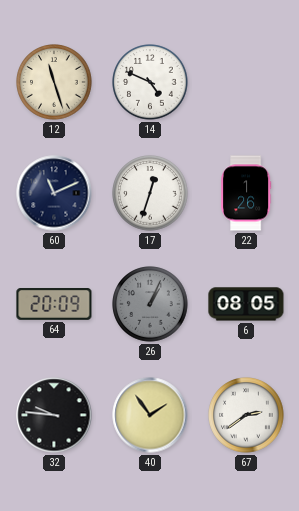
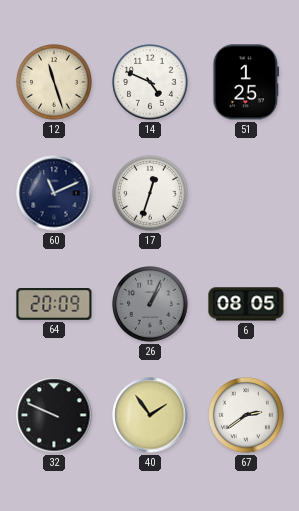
51: none -> 1:25 (246, 82)
22: 1:26 -> none (247, 193)
32: 9:46 -> 9:49 (54, 415)
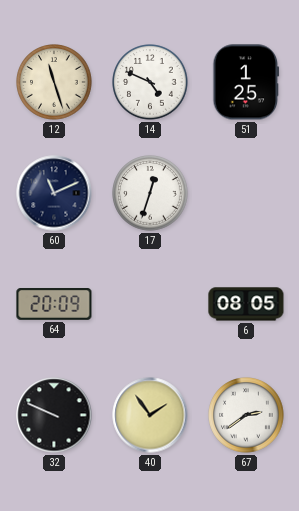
26: 1:04 -> none (150, 304)
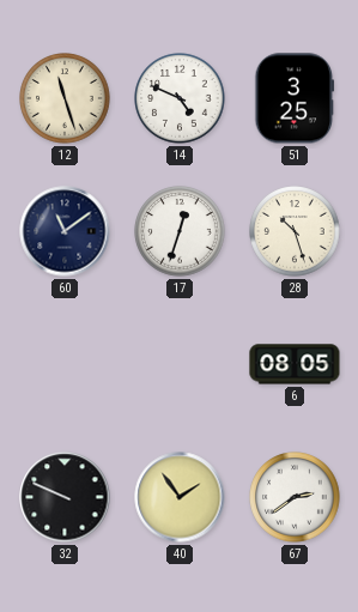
51: 1:25 -> 3:25 (295, 98)
60: 11:11 -> 11:09 (65, 231)
28: none -> 10:27 (295, 231)
64: 20:09 -> none (54, 305)
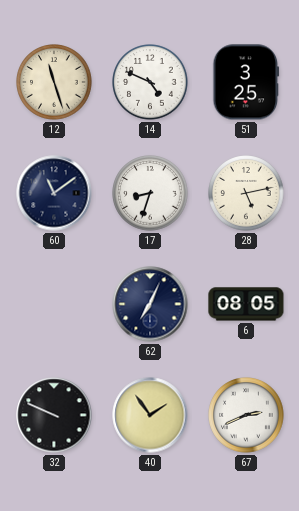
17: 12:33 -> 8:33 (150, 193)
28: 10:27 -> 5:13 (246, 193)
62: none -> 7:04 (150, 304)
67: 2:39 -> 2:41 (246, 415)
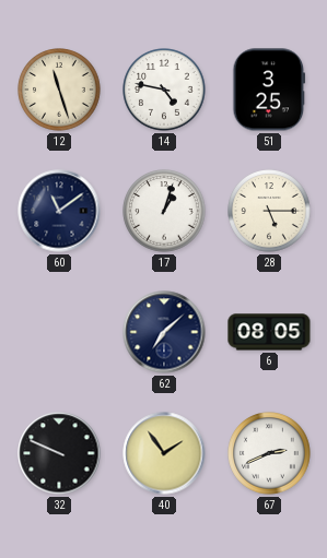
14: 4:49 -> 4:47 (164, 90)
17: 8:33 -> 1:03 (164, 211)
28: 5:13 -> 5:15 (269, 211)
62: 7:04 -> 7:08 (164, 332)
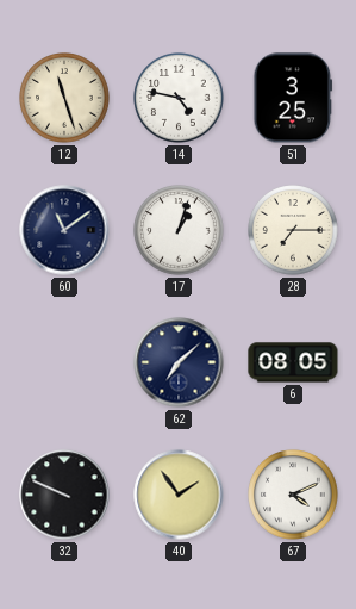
28: 5:15 -> 7:15 (293, 230)
67: 2:41 -> 4:11 (293, 495)
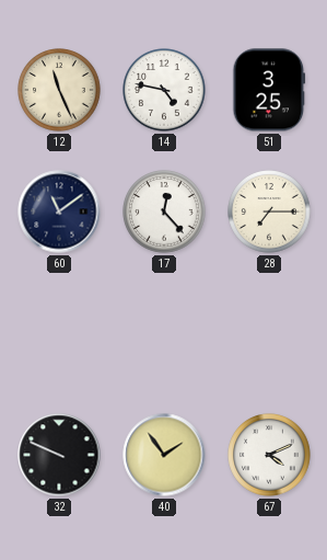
12: 11:27 -> 11:26 (59, 90)
17: 1:03 -> 12:23 (164, 212)
62: 7:08 -> none (179, 362)
6: 08:05 -> none (293, 362)
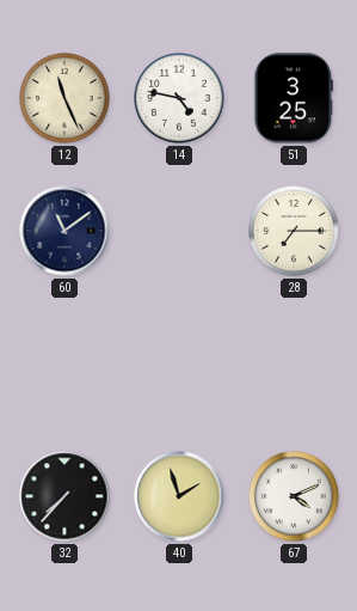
17: 12:23 -> none (164, 212)
32: 9:49 -> 7:37 (64, 496)
40: 1:54 -> 1:57 (179, 496)
